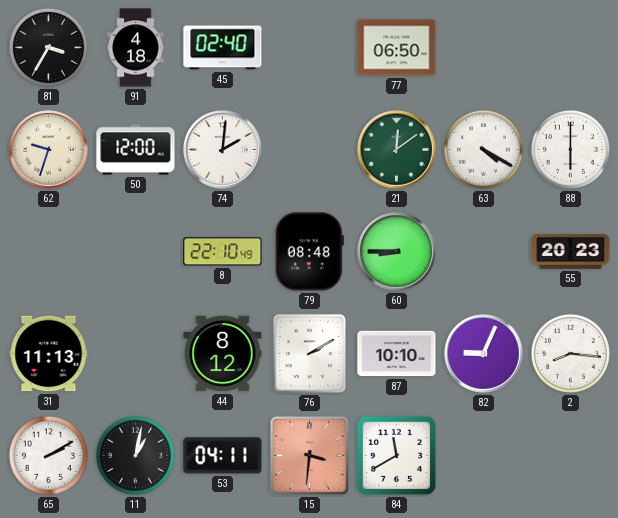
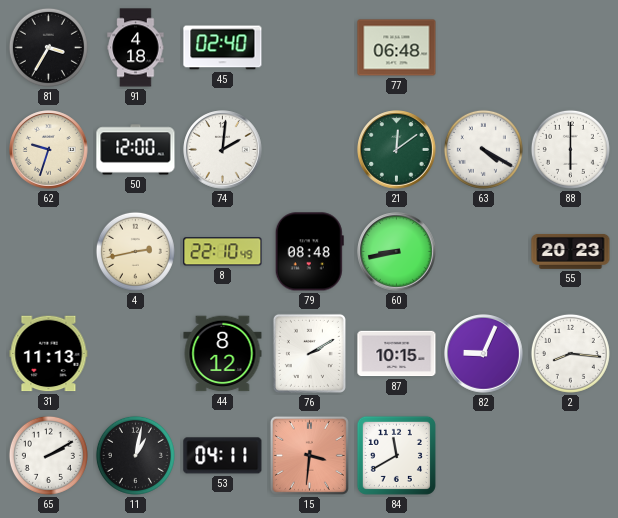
77: 06:50 -> 06:48 (397, 48)
4: none -> 2:43 (135, 251)
60: 8:45 -> 8:43 (397, 252)
87: 10:10 -> 10:15 (397, 354)
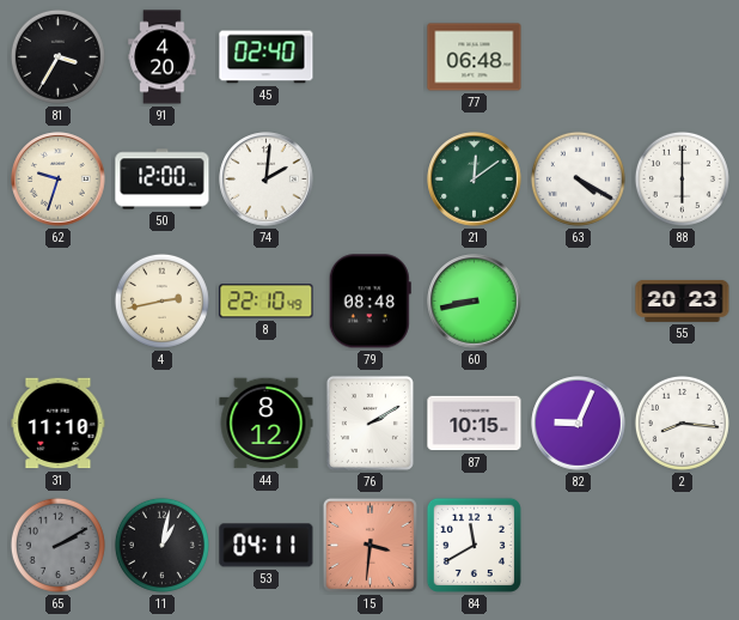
91: 4:18 -> 4:20 (163, 57)
31: 11:13 -> 11:10 (59, 424)
65 dial: white -> grey (57, 545)
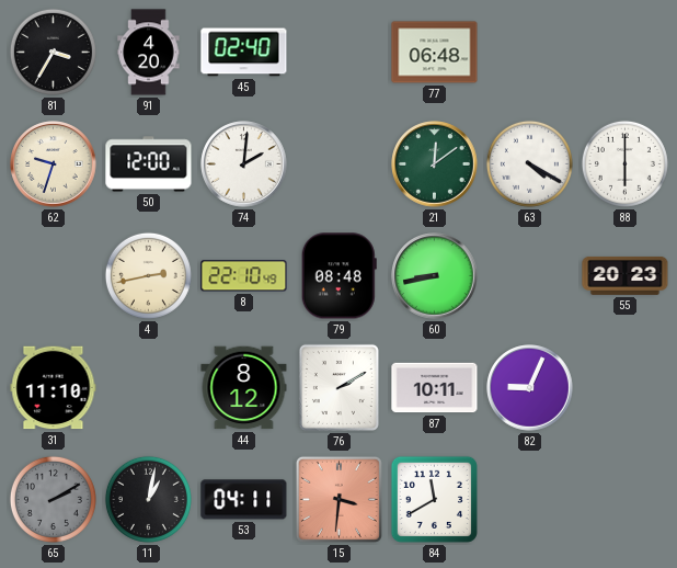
87: 10:15 -> 10:11 (435, 388)
2: 8:16 -> none (682, 423)
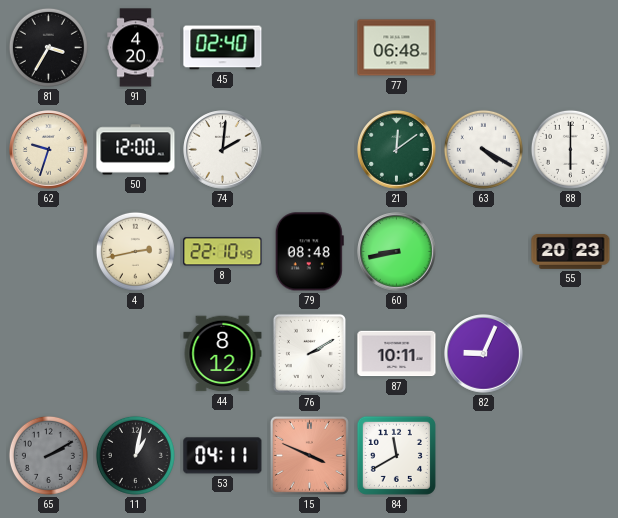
31: 11:10 -> none (54, 388)
15: 3:31 -> 3:49 (309, 455)
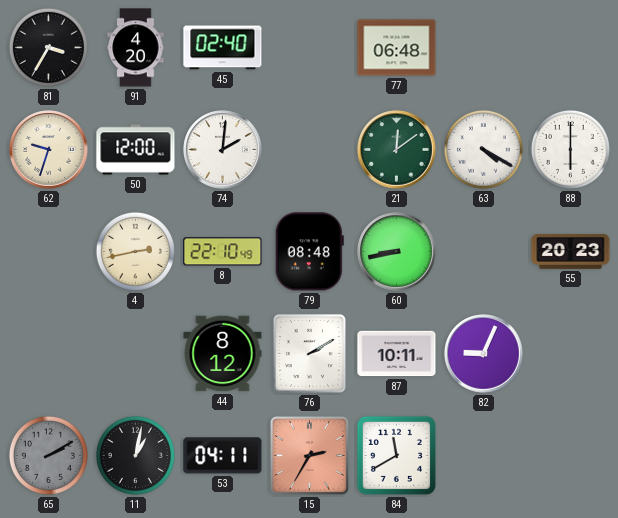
15: 3:49 -> 2:35 (309, 455)
